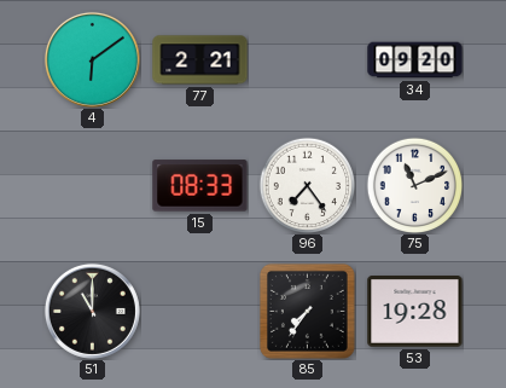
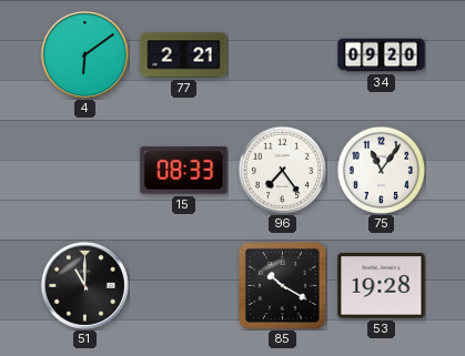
75: 11:11 -> 11:06 (381, 170)
85: 7:36 -> 10:20 (282, 285)
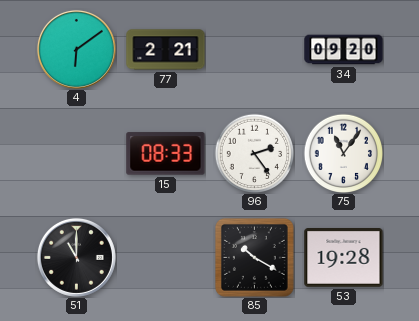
96: 7:24 -> 2:24 (254, 153)
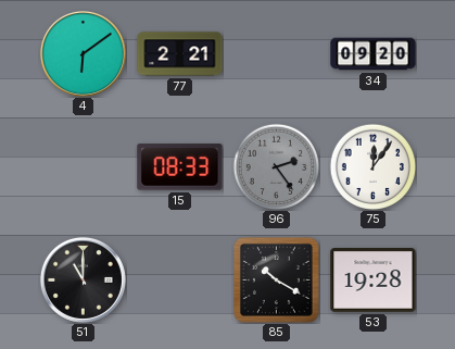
96 dial: white -> grey (276, 166)
75: 11:06 -> 12:06 (372, 166)
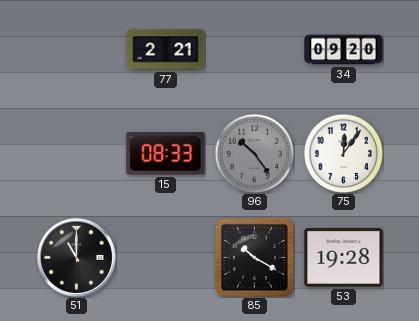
4: 6:09 -> none (83, 53)
96: 2:24 -> 10:24 (254, 153)
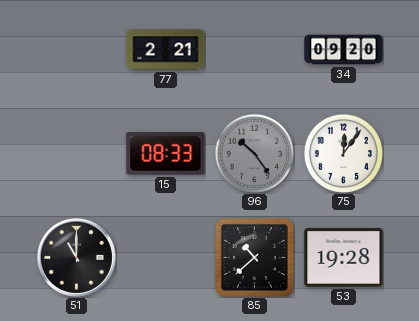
85: 10:20 -> 10:38 (254, 257)
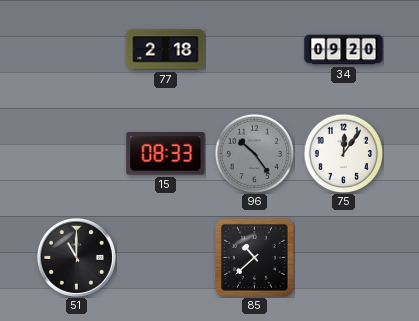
77: 2:21 -> 2:18 (166, 50)
53: 19:28 -> none (344, 258)
